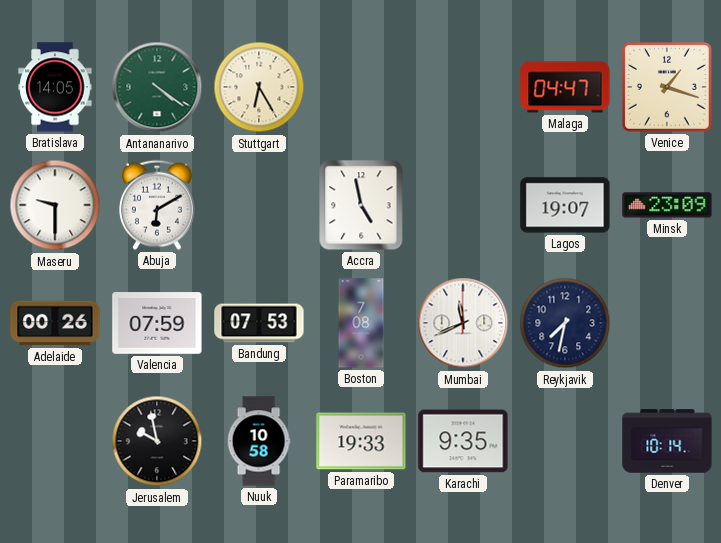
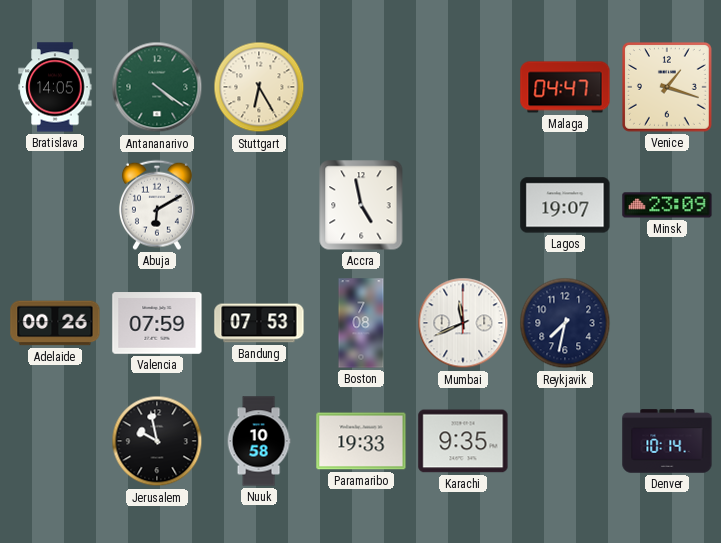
Maseru: 9:30 -> none (55, 205)
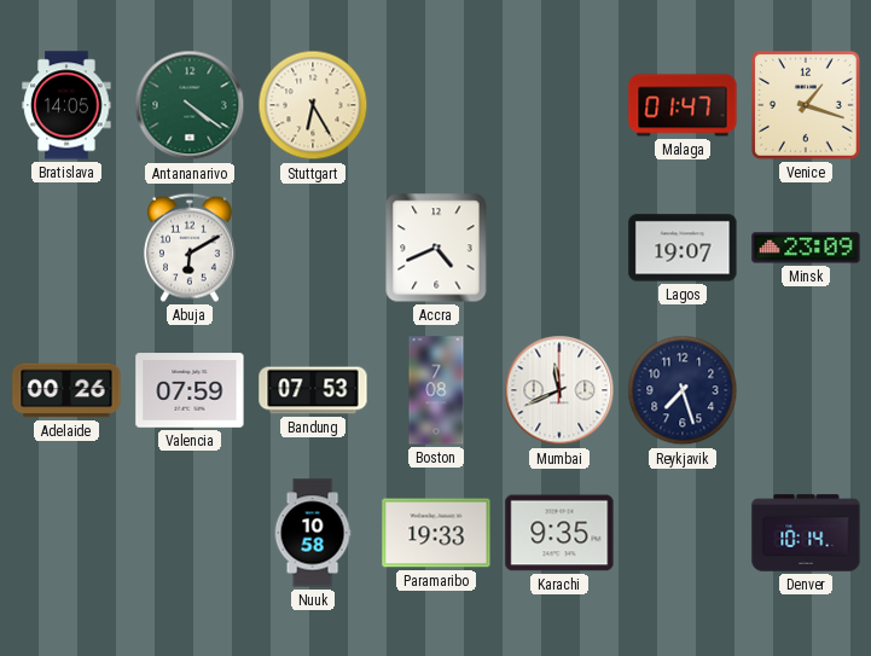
Malaga: 04:47 -> 01:47 (683, 105)
Accra: 4:58 -> 4:41 (436, 248)
Reykjavik: 7:32 -> 7:27 (683, 390)
Jerusalem: 9:58 -> none (157, 441)
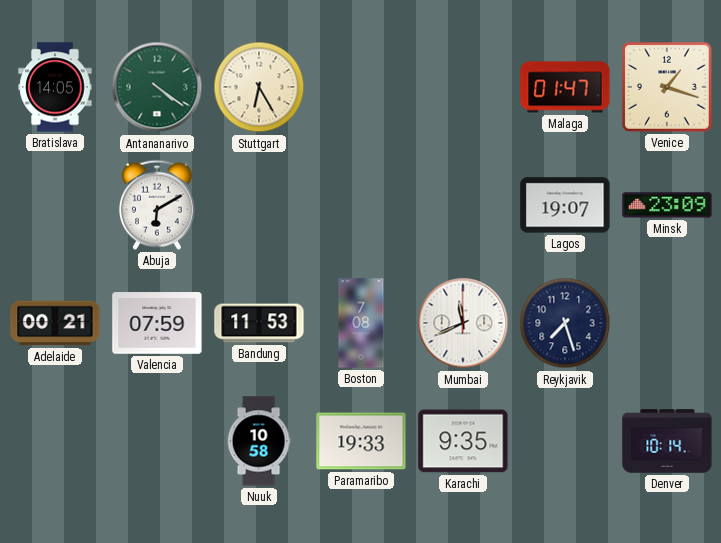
Accra: 4:41 -> none (436, 248)
Adelaide: 00:26 -> 00:21 (55, 323)
Bandung: 07:53 -> 11:53 (259, 323)
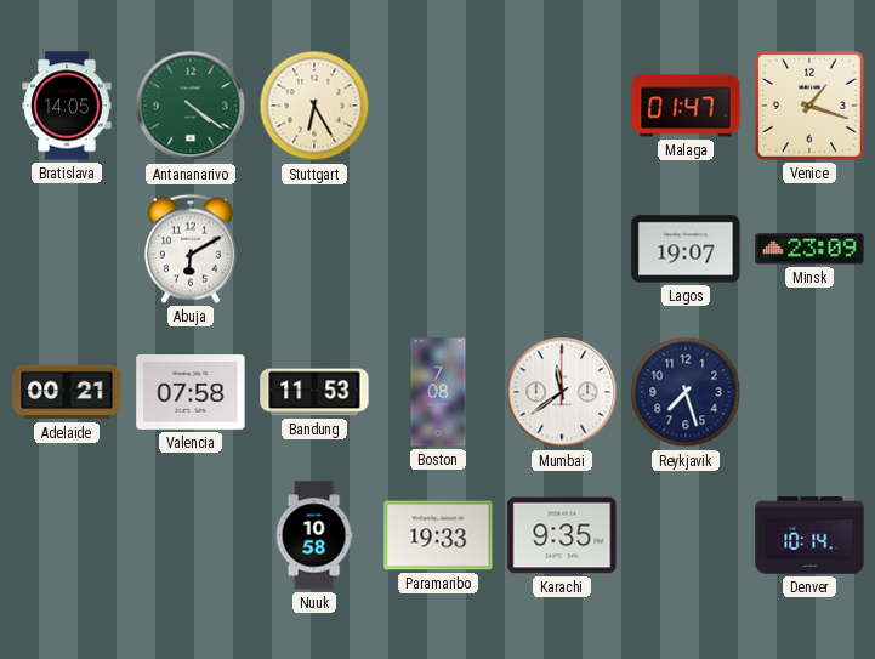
Valencia: 07:59 -> 07:58 (191, 392)
Mumbai: 11:41 -> 11:39 (562, 392)
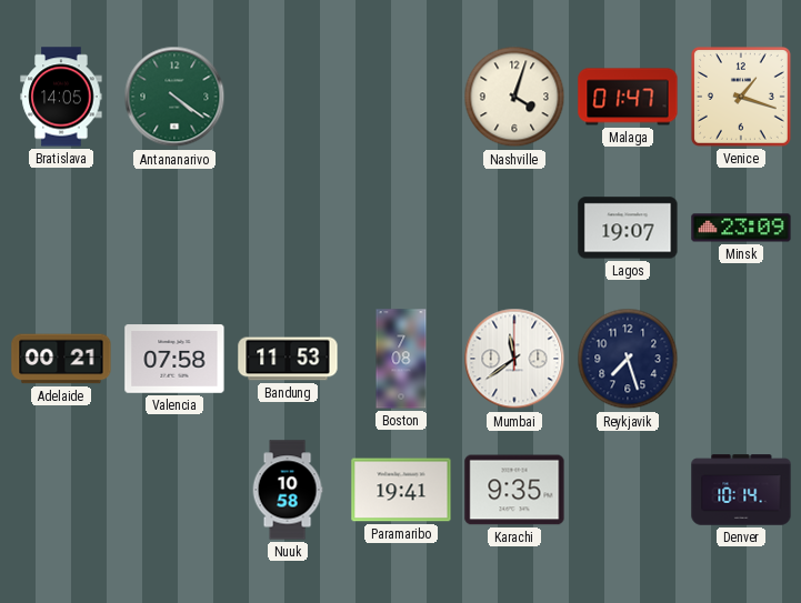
Stuttgart: 6:25 -> none (314, 106)
Nashville: none -> 4:03 (514, 97)
Abuja: 6:10 -> none (191, 249)
Paramaribo: 19:33 -> 19:41 (401, 490)
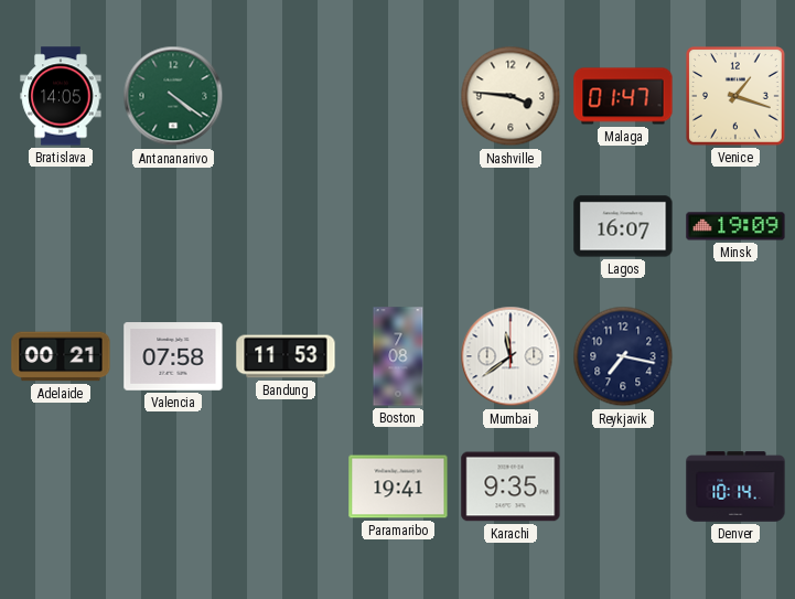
Nashville: 4:03 -> 3:46 (511, 96)
Lagos: 19:07 -> 16:07 (623, 226)
Minsk: 23:09 -> 19:09 (735, 226)
Reykjavik: 7:27 -> 7:17 (623, 356)
Nuuk: 10:58 -> none (288, 490)
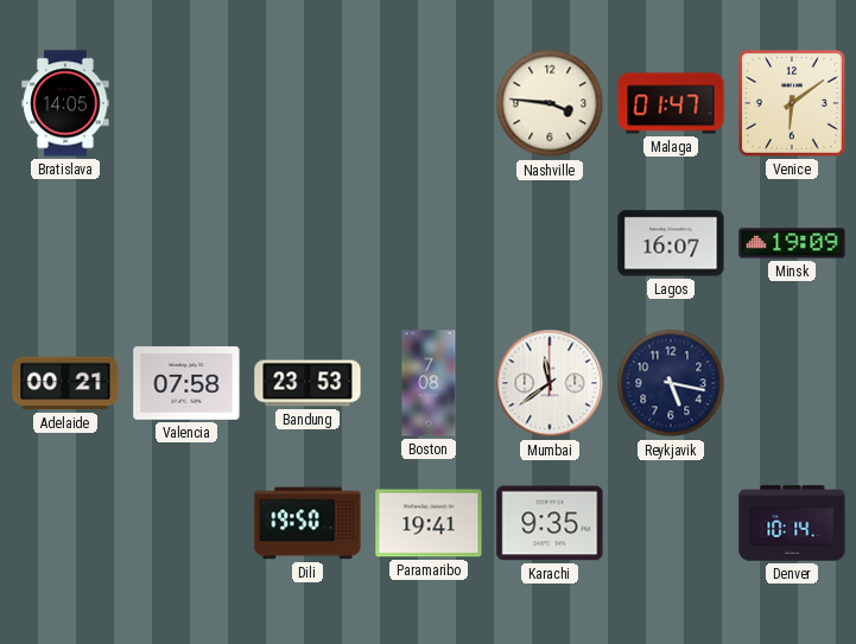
Antananarivo: 4:21 -> none (173, 96)
Venice: 1:18 -> 6:09 (793, 104)
Bandung: 11:53 -> 23:53 (307, 383)
Reykjavik: 7:17 -> 5:17 (671, 383)
Dili: none -> 19:50 (307, 523)
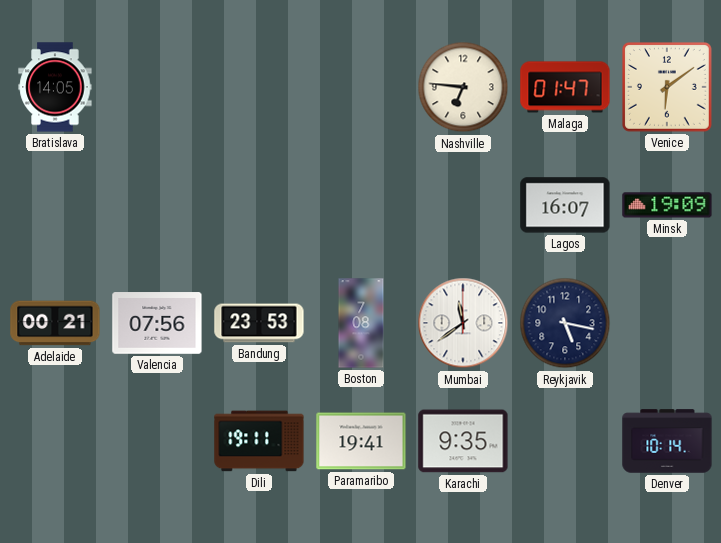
Nashville: 3:46 -> 6:46 (463, 87)
Valencia: 07:58 -> 07:56 (157, 323)
Dili: 19:50 -> 19:11 (259, 441)
